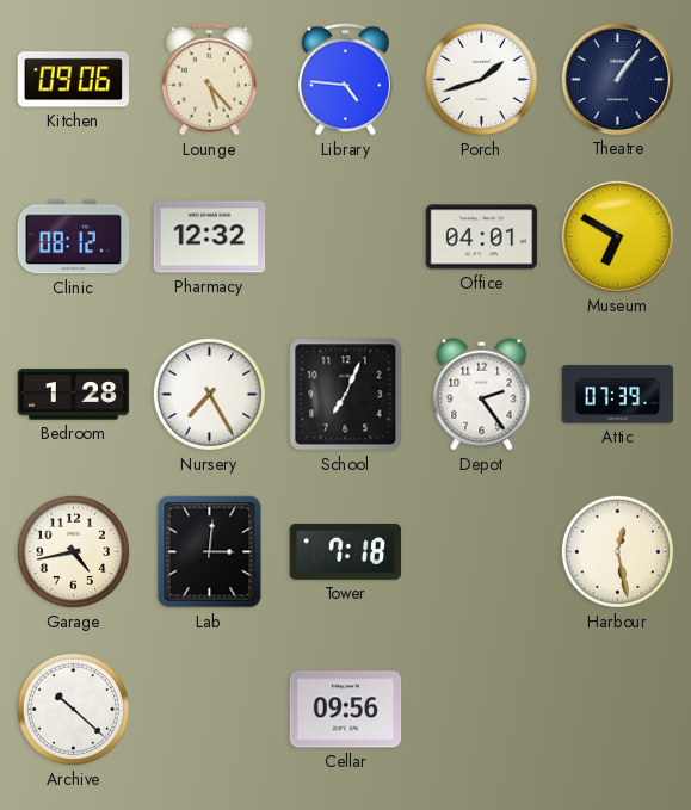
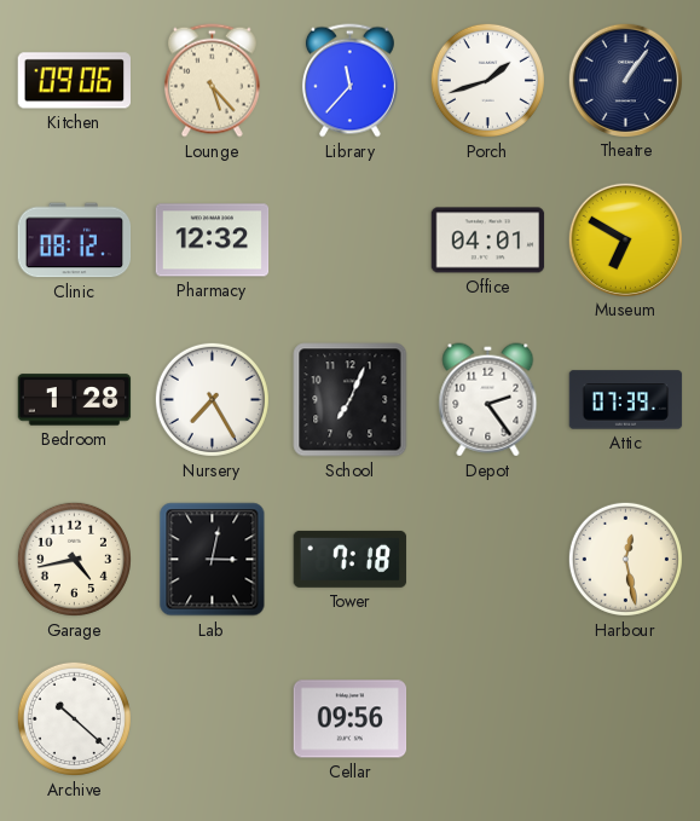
Library: 4:46 -> 11:37 (349, 81)
Lab: 3:01 -> 3:02 (213, 560)
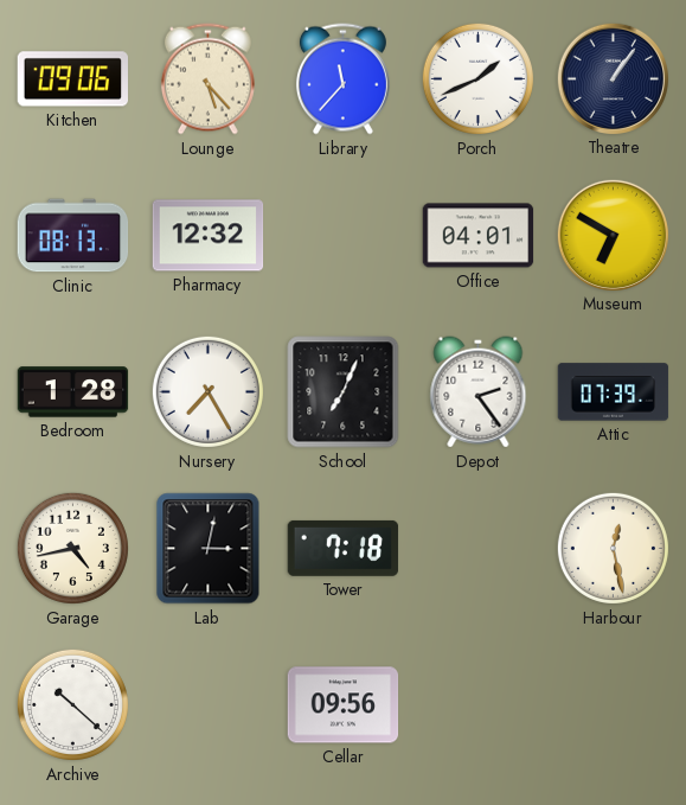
Porch: 1:42 -> 1:41 (477, 78)
Clinic: 08:12 -> 08:13 (73, 236)
